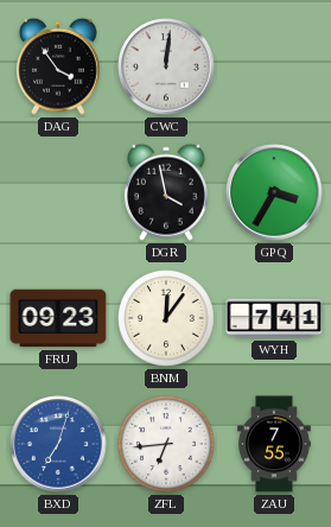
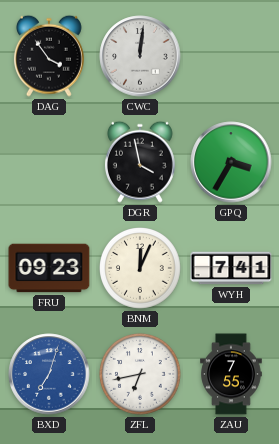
BNM: 12:06 -> 12:04 (141, 269)
ZFL: 6:44 -> 6:43 (141, 375)
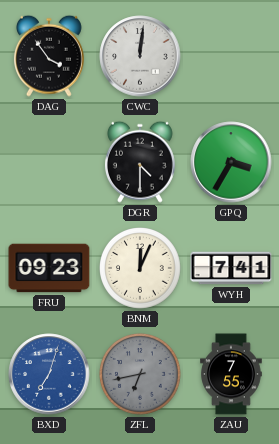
DGR: 3:58 -> 4:30 (140, 162)
ZFL dial: white -> grey (141, 375)
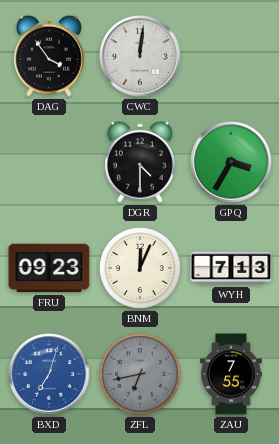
WYH: 7:41 -> 7:13 (231, 268)
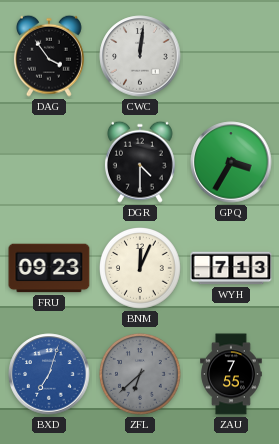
ZFL: 6:43 -> 6:38 (141, 375)
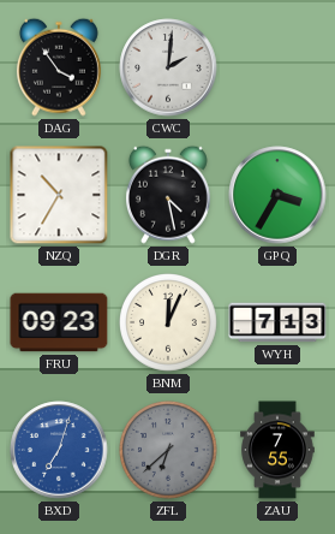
CWC: 12:01 -> 2:01 (168, 67)
NZQ: none -> 10:35 (59, 195)
DGR: 4:30 -> 4:28 (168, 195)
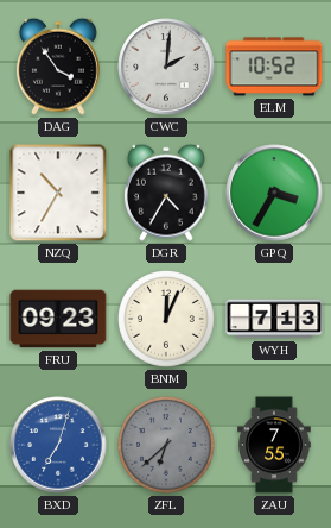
ELM: none -> 10:52 (274, 67)
DGR: 4:28 -> 4:35 (166, 193)
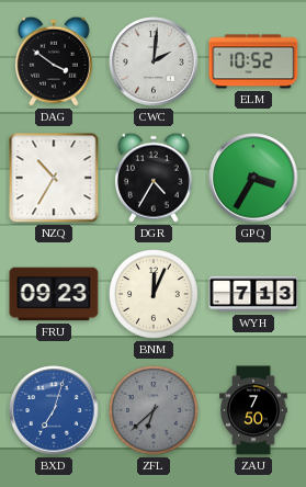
DAG: 3:54 -> 3:51 (54, 61)
ZAU: 7:55 -> 7:50 (253, 410)
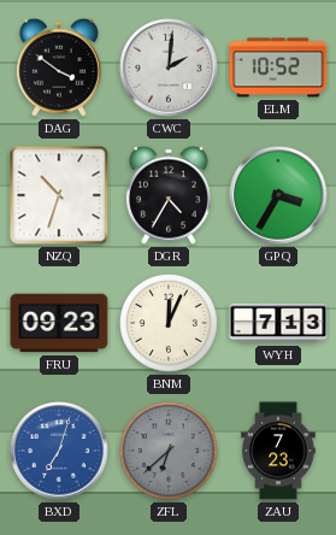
NZQ: 10:35 -> 10:33 (59, 195)
ZAU: 7:50 -> 7:23 (278, 451)
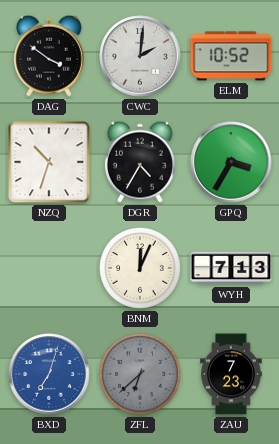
FRU: 09:23 -> none (59, 323)
